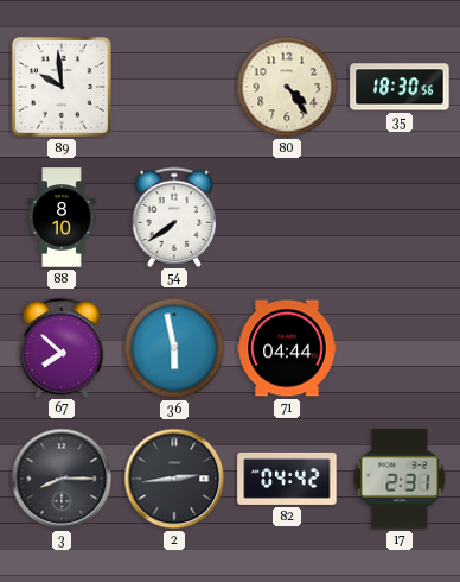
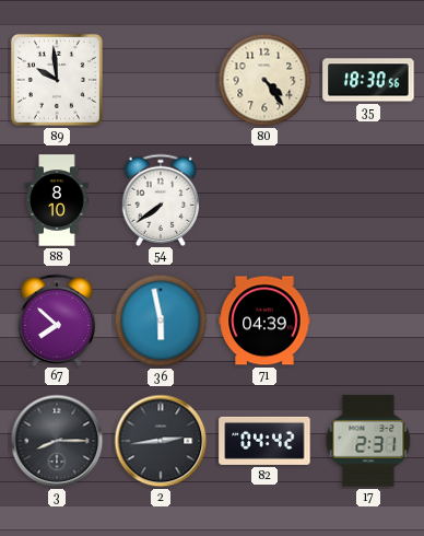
71: 04:44 -> 04:39 (264, 321)
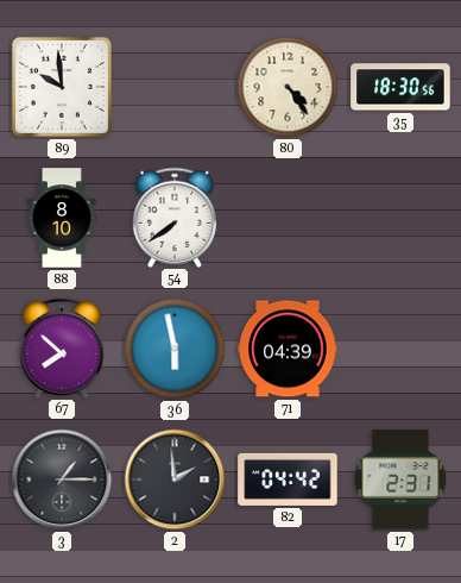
3: 8:15 -> 1:15 (62, 479)
2: 2:44 -> 1:59 (175, 479)
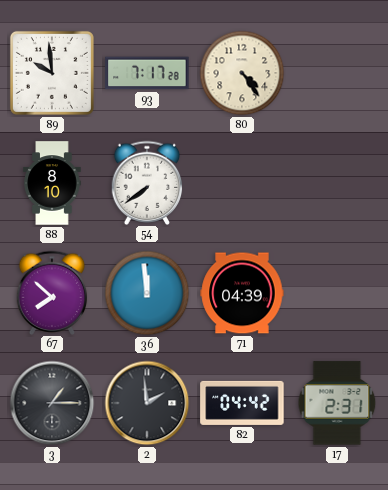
93: none -> 7:17 (147, 73)
35: 18:30 -> none (400, 87)
36: 5:58 -> 11:59 (147, 293)
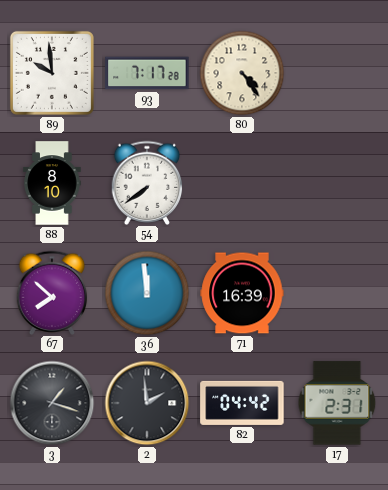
71: 04:39 -> 16:39 (242, 293)
3: 1:15 -> 1:18 (52, 403)
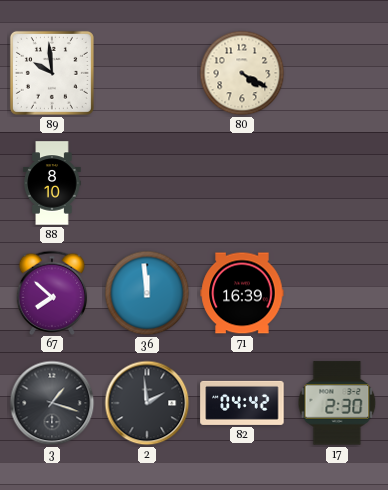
93: 7:17 -> none (147, 73)
80: 4:24 -> 4:20 (242, 73)
54: 7:39 -> none (147, 182)
17: 2:31 -> 2:30 (337, 403)
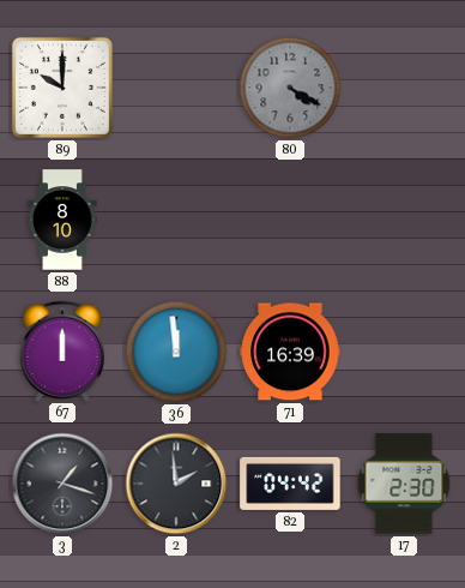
89: 9:59 -> 10:00 (62, 88)
80 dial: cream -> grey (290, 88)
67: 7:52 -> 12:00 (62, 350)
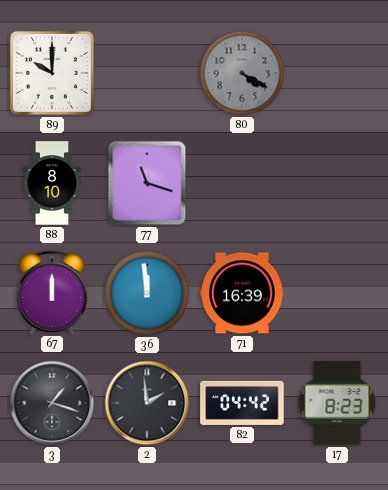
77: none -> 11:18 (147, 183)
17: 2:30 -> 8:23 (337, 403)
